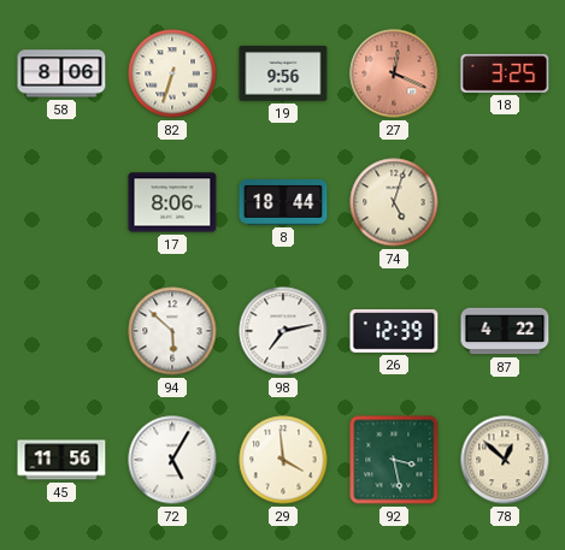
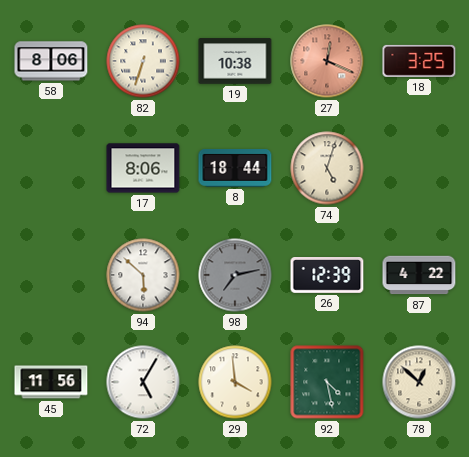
19: 9:56 -> 10:38 (235, 61)
98 dial: white -> grey (235, 275)
92: 3:28 -> 4:28 (327, 382)
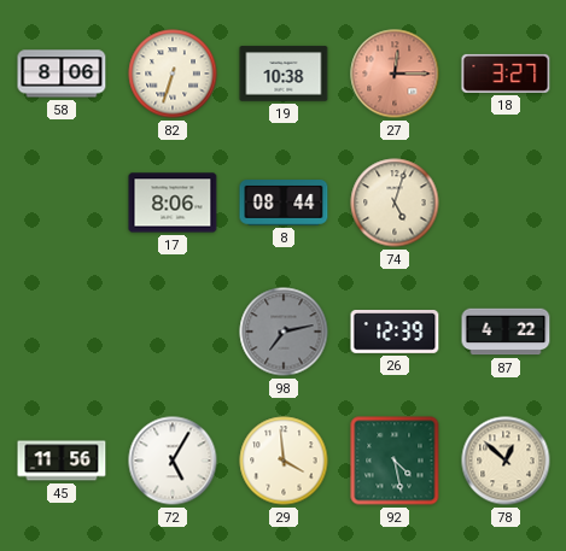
27: 12:19 -> 12:15 (395, 74)
18: 3:25 -> 3:27 (506, 74)
8: 18:44 -> 08:44 (284, 204)
94: 5:52 -> none (143, 275)
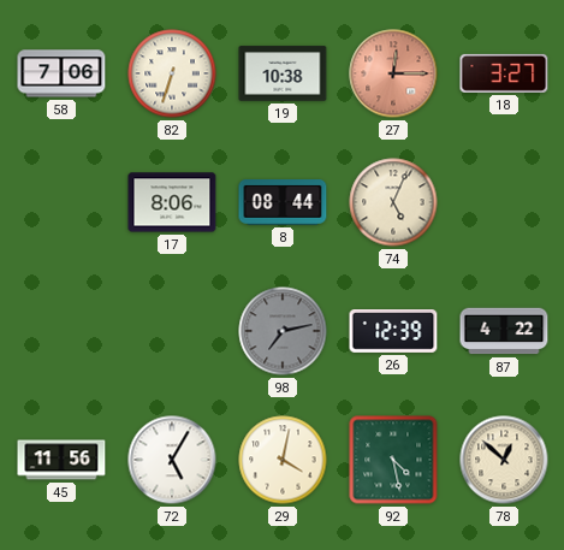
58: 8:06 -> 7:06 (61, 73)
74: 5:03 -> 5:04 (393, 202)
29: 3:59 -> 4:02 (283, 460)
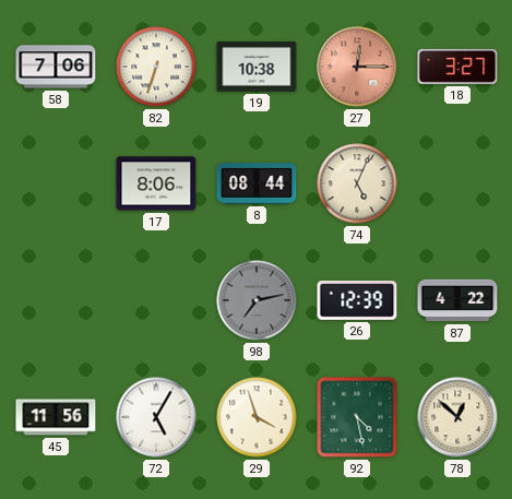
29: 4:02 -> 3:57 (257, 417)
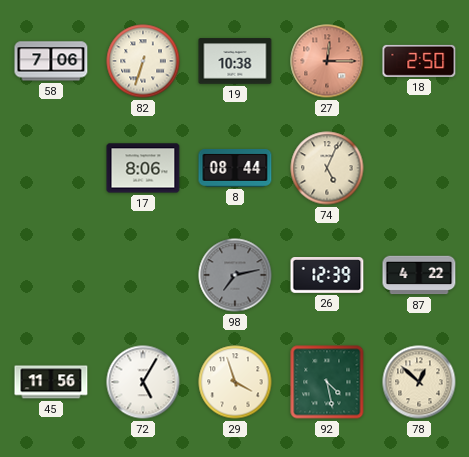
18: 3:27 -> 2:50 (419, 61)
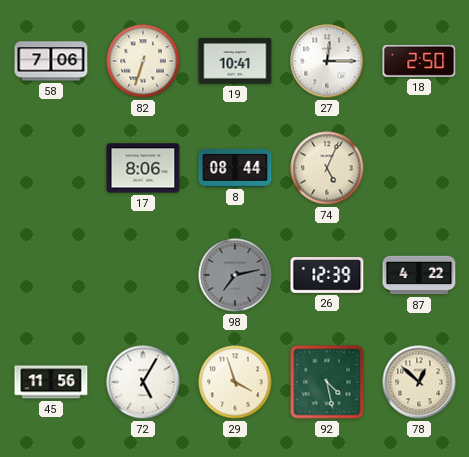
19: 10:38 -> 10:41 (235, 61)
27 dial: salmon -> white (327, 61)
